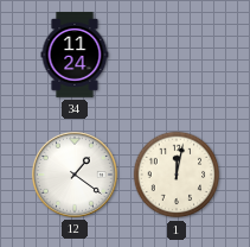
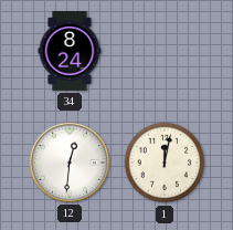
34: 11:24 -> 8:24 (70, 52)
12: 1:21 -> 12:31 (70, 163)
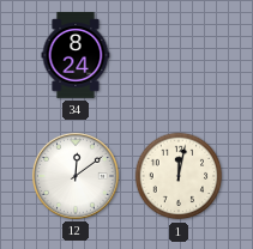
12: 12:31 -> 12:09 (76, 176)
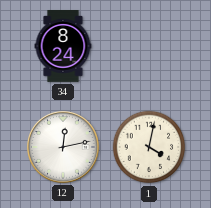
12: 12:09 -> 12:13 (63, 147)
1: 12:02 -> 4:02 (149, 147)
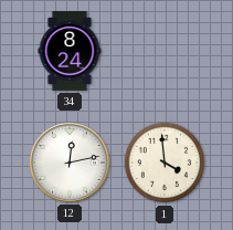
1: 4:02 -> 3:59 (165, 163)
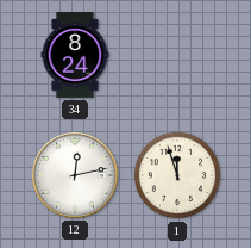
1: 3:59 -> 11:57 (177, 175)
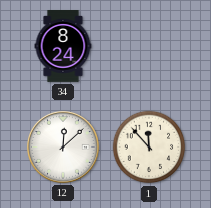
12: 12:13 -> 12:08 (63, 147)
1: 11:57 -> 11:53 (149, 147)
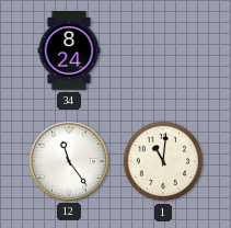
12: 12:08 -> 11:24 (69, 161)
1: 11:53 -> 11:01 (163, 161)
